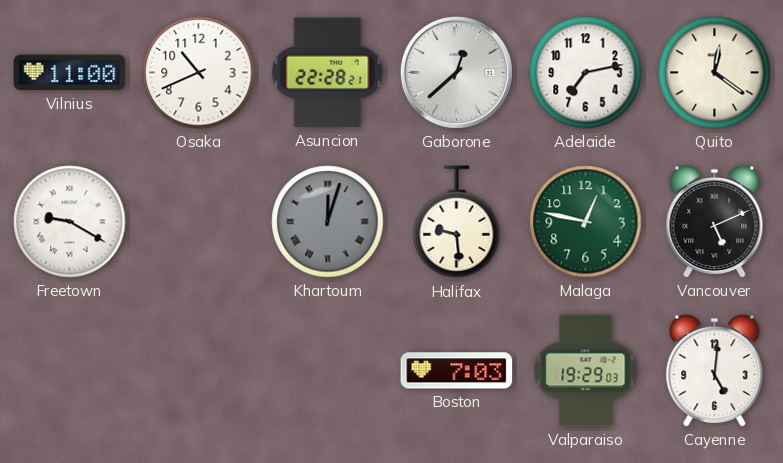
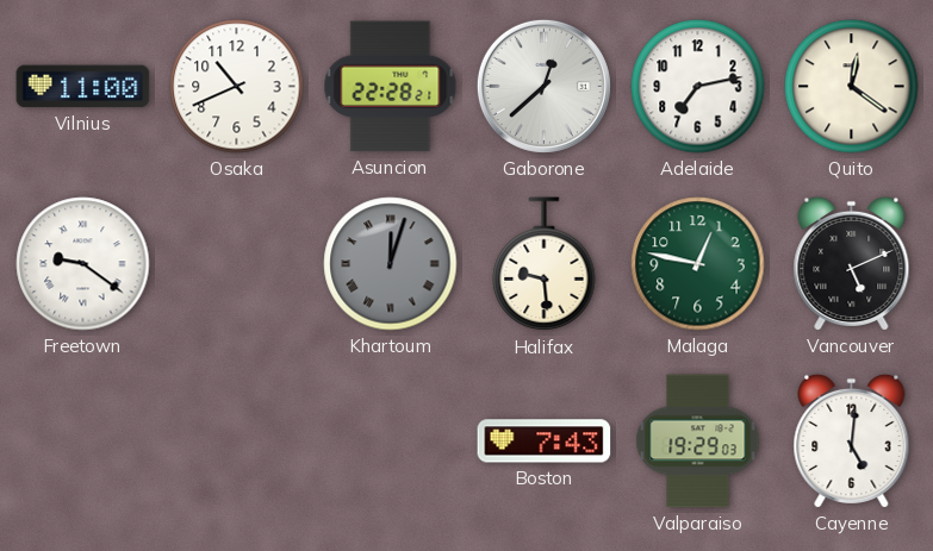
Freetown: 9:20 -> 9:21 (83, 264)
Boston: 7:03 -> 7:43 (545, 442)
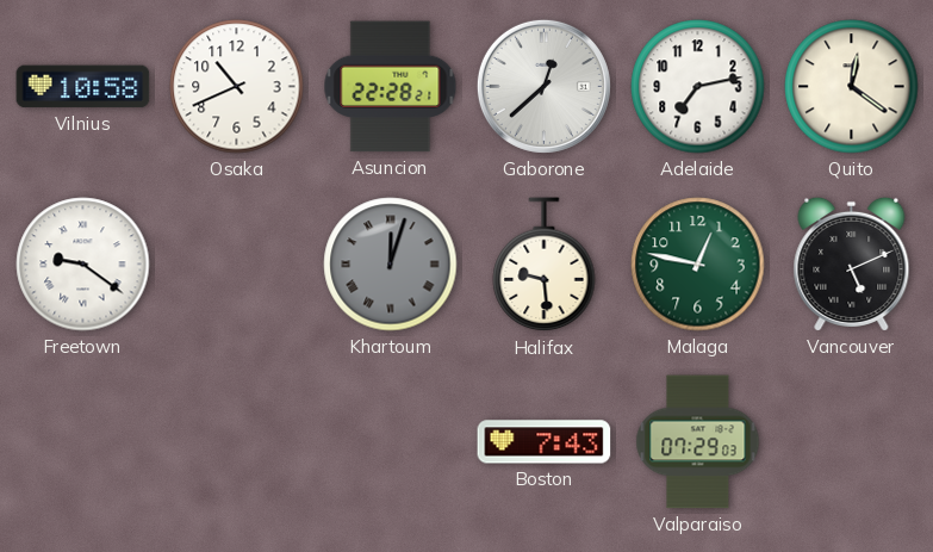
Vilnius: 11:00 -> 10:58 (83, 87)
Valparaiso: 19:29 -> 07:29 (698, 442)
Cayenne: 5:01 -> none (852, 440)
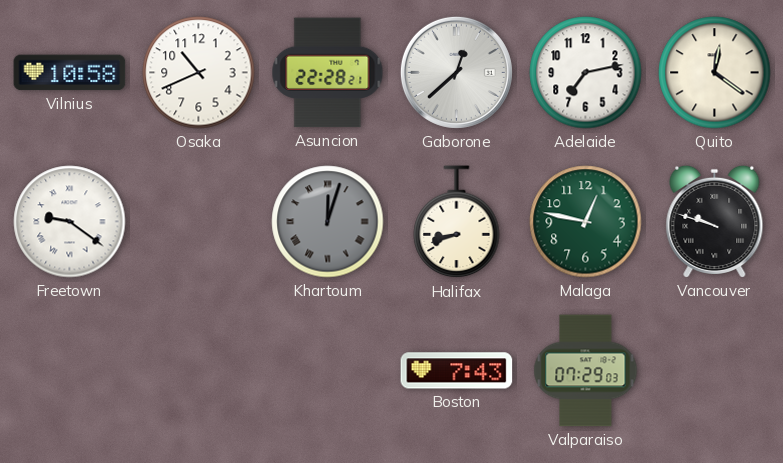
Halifax: 9:29 -> 8:42 (457, 222)
Vancouver: 5:11 -> 9:48 (715, 221)
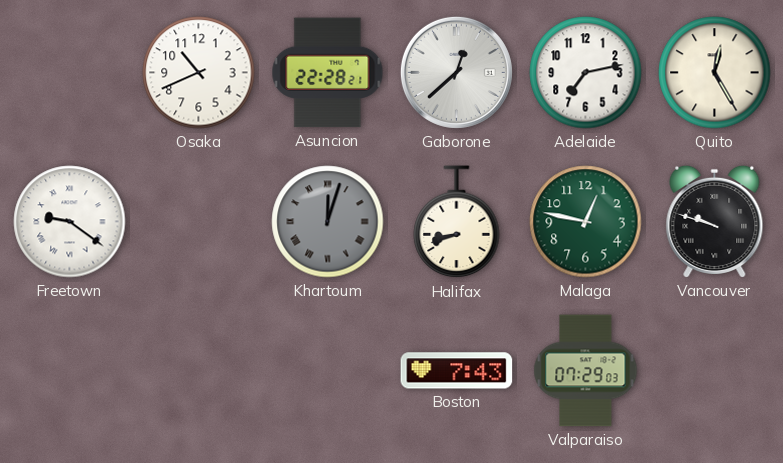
Vilnius: 10:58 -> none (70, 73)
Quito: 12:21 -> 12:25 (715, 73)
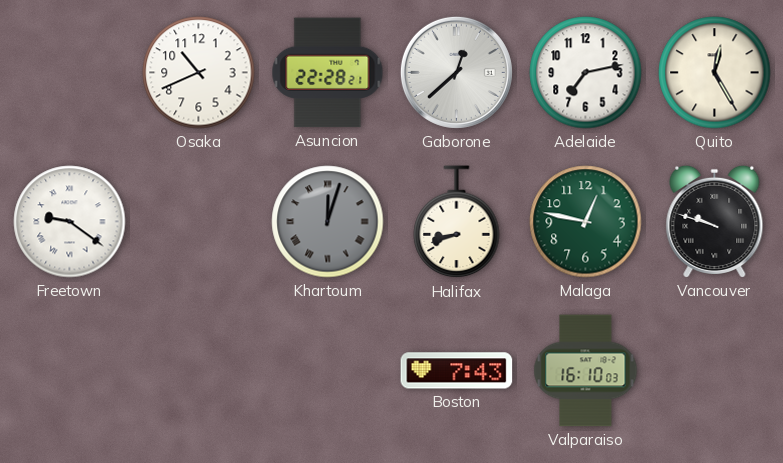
Valparaiso: 07:29 -> 16:10 (586, 371)
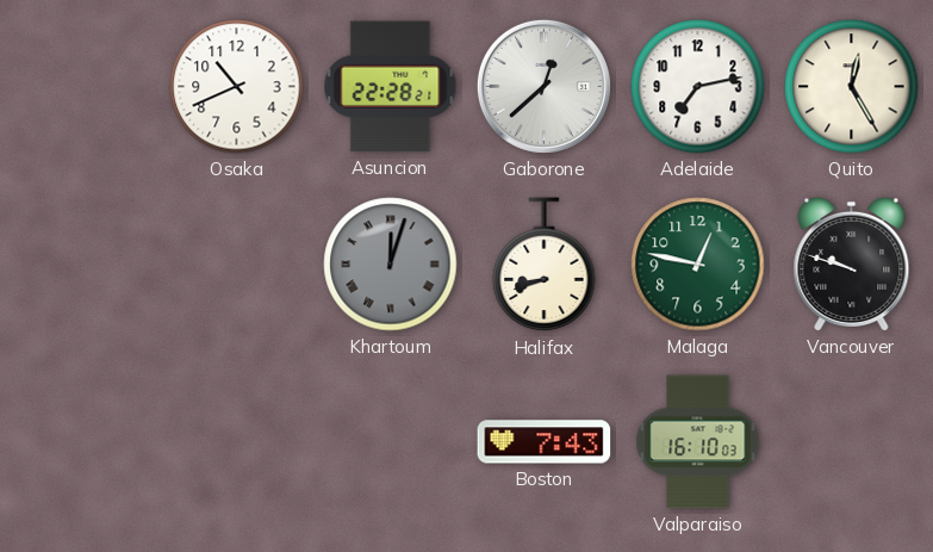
Freetown: 9:21 -> none (70, 222)
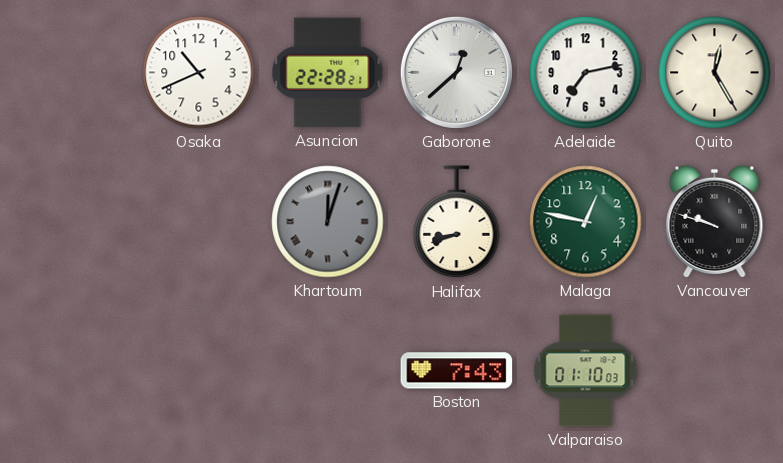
Valparaiso: 16:10 -> 01:10 (586, 371)
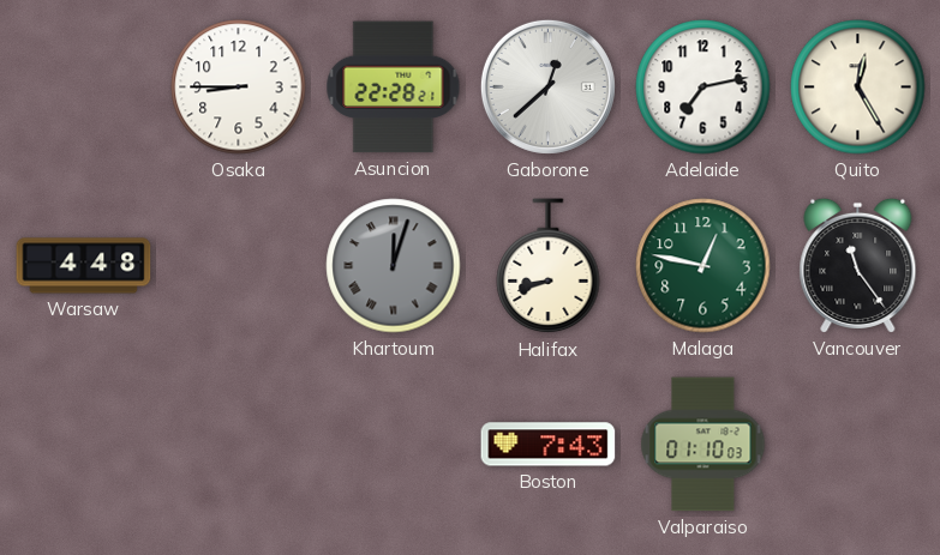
Osaka: 10:41 -> 8:45 (239, 88)
Warsaw: none -> 4:48 (84, 266)
Vancouver: 9:48 -> 11:24 (858, 265)
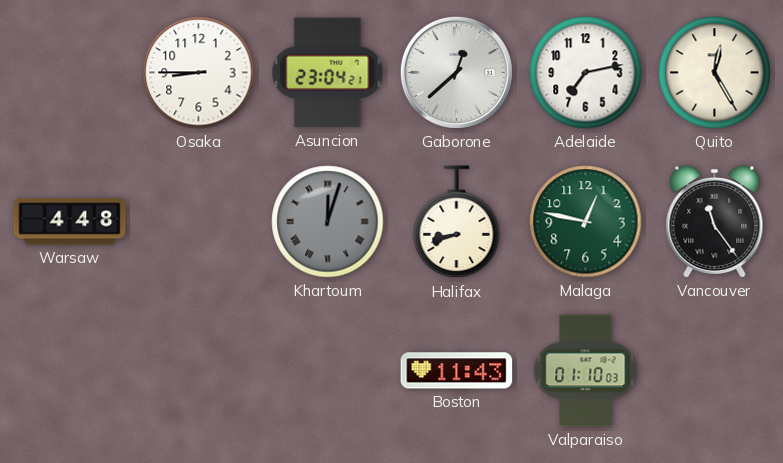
Asuncion: 22:28 -> 23:04 (328, 73)
Boston: 7:43 -> 11:43 (457, 371)
